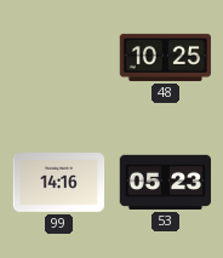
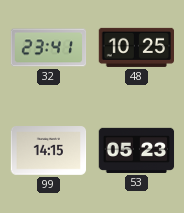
32: none -> 23:41 (49, 48)
99: 14:16 -> 14:15 (49, 151)
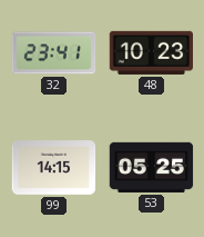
48: 10:25 -> 10:23 (152, 52)
53: 05:23 -> 05:25 (152, 167)
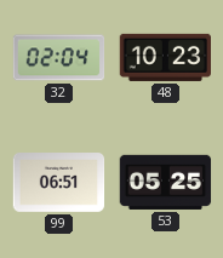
32: 23:41 -> 02:04 (59, 58)
99: 14:15 -> 06:51 (59, 183)
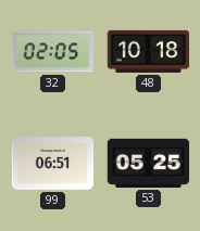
32: 02:04 -> 02:05 (53, 52)
48: 10:23 -> 10:18 (149, 51)
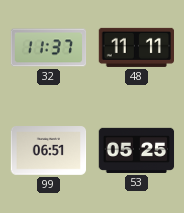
32: 02:05 -> 11:37 (49, 48)
48: 10:18 -> 11:11 (137, 47)
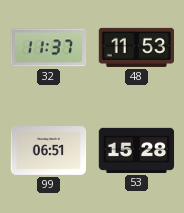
48: 11:11 -> 11:53 (137, 47)
53: 05:25 -> 15:28 (137, 150)
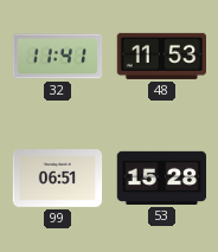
32: 11:37 -> 11:41 (58, 57)
